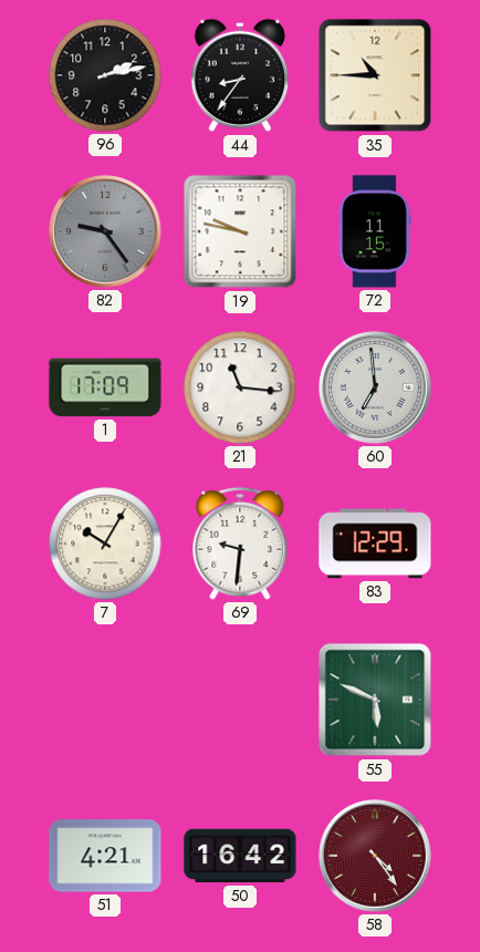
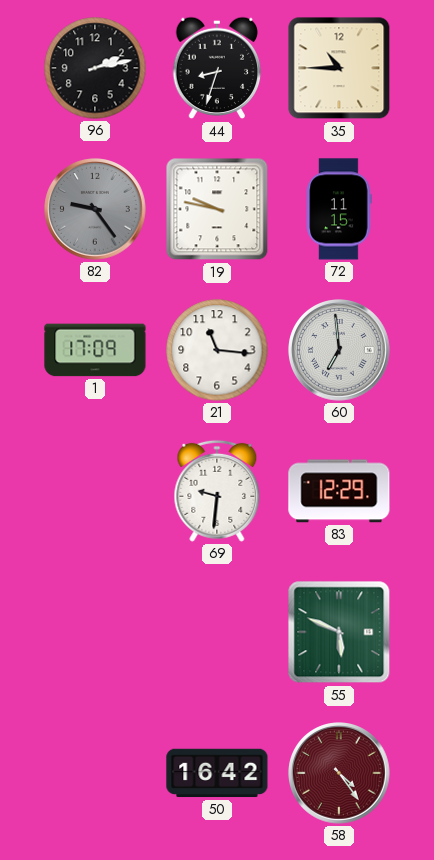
44: 8:36 -> 8:33 (217, 68)
7: 10:05 -> none (105, 544)
51: 4:21 -> none (105, 856)
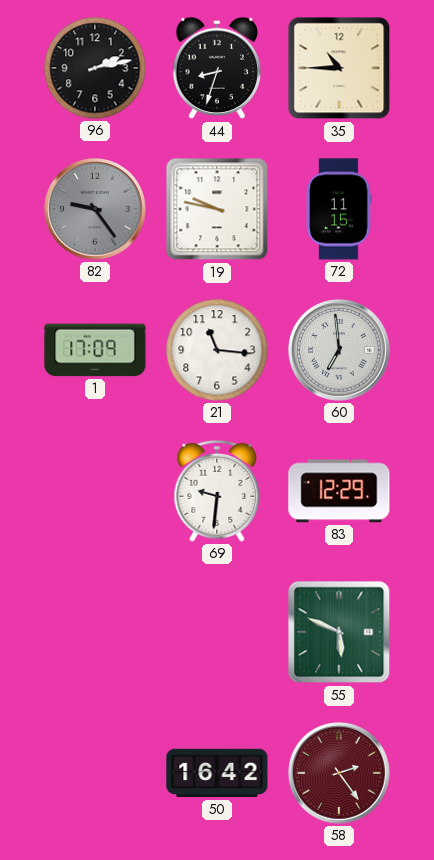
58: 4:24 -> 2:24 (339, 773)
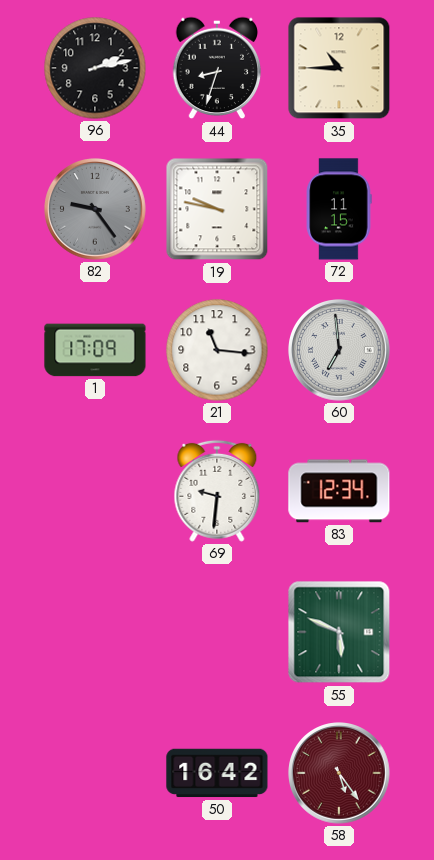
83: 12:29 -> 12:34 (339, 491)
58: 2:24 -> 5:24 (339, 773)
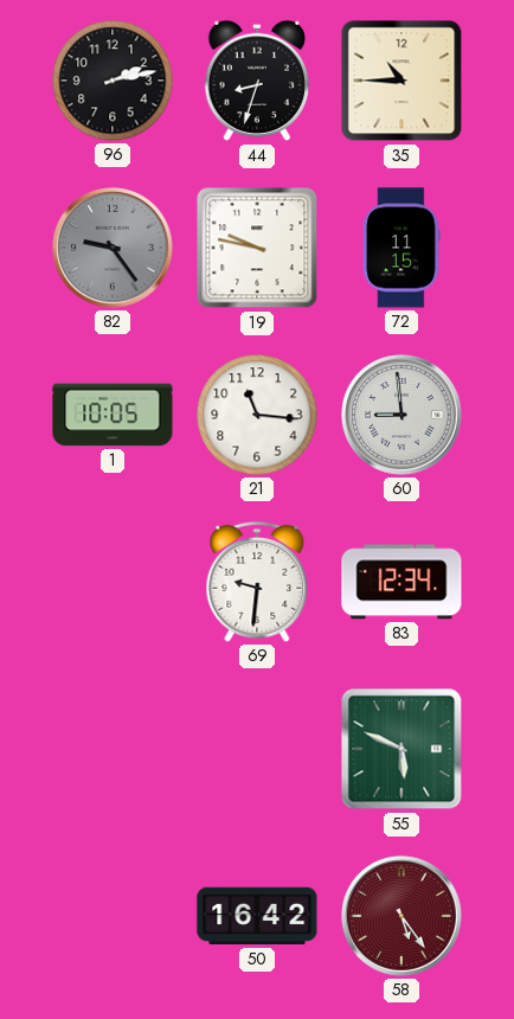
1: 17:09 -> 10:05 (113, 415)
60: 6:59 -> 8:59 (401, 415)
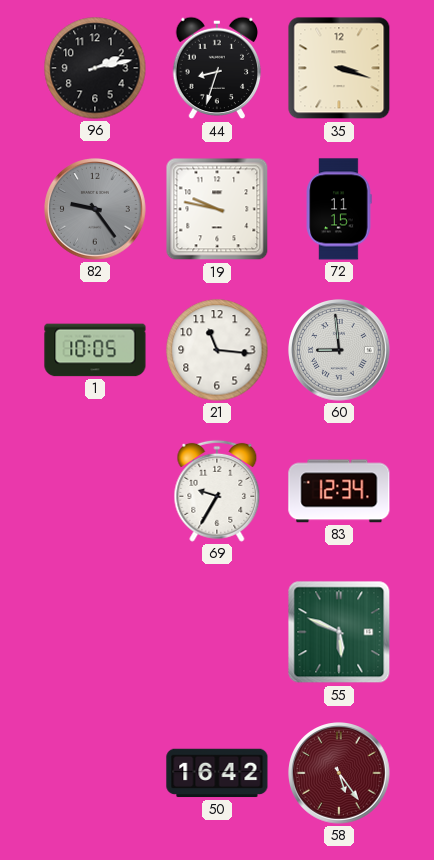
35: 10:45 -> 3:18 (339, 68)
69: 9:31 -> 9:35 (217, 491)
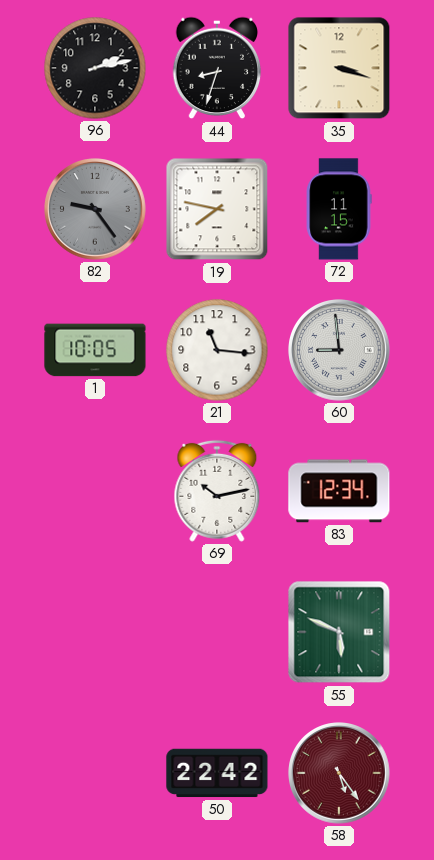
19: 9:47 -> 7:47 (217, 209)
69: 9:35 -> 10:13 (217, 491)
50: 16:42 -> 22:42 (217, 773)
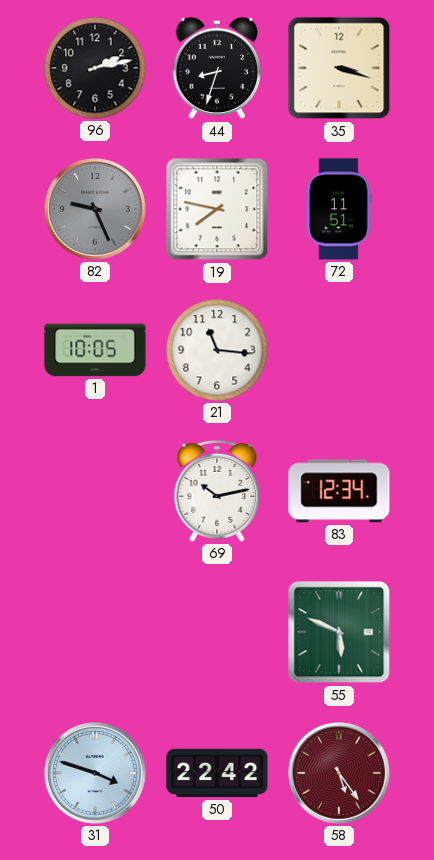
82: 9:24 -> 9:26 (95, 209)
72: 11:15 -> 11:51 (339, 209)
60: 8:59 -> none (339, 350)
31: none -> 3:48 (95, 773)
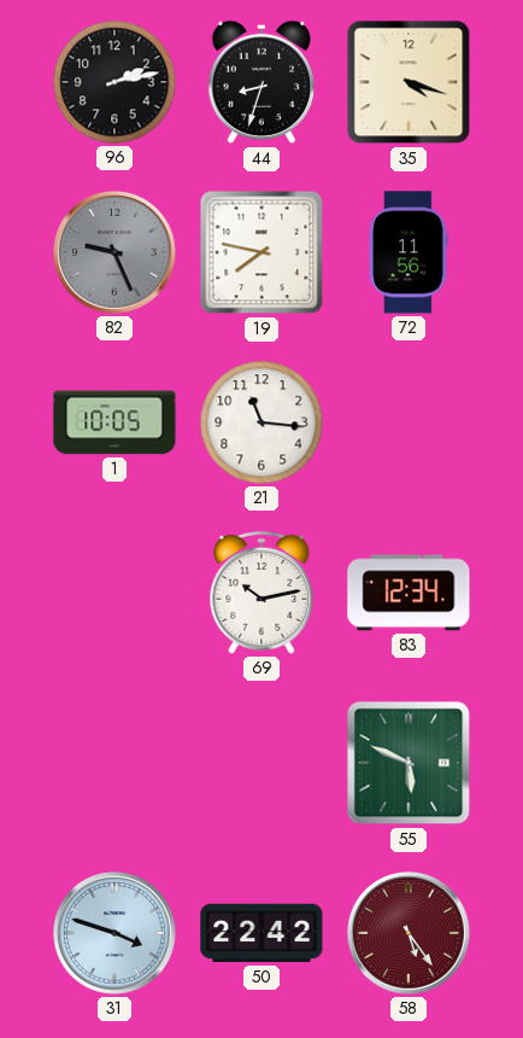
35: 3:18 -> 4:18 (409, 82)
72: 11:51 -> 11:56 (409, 252)
